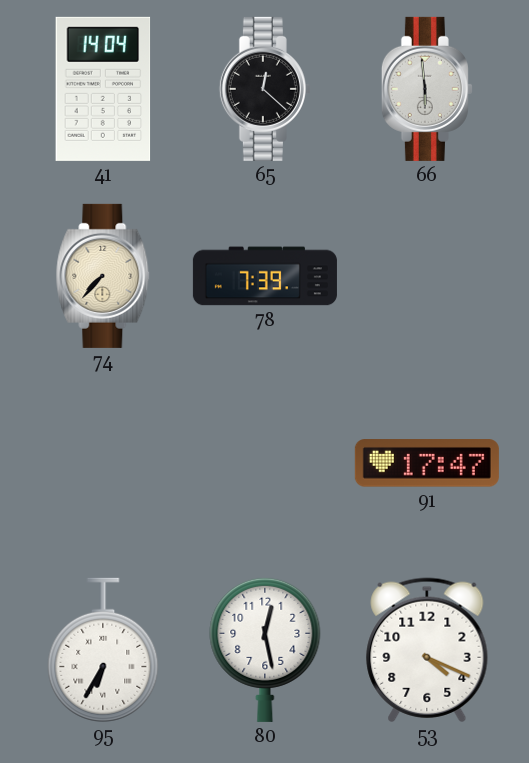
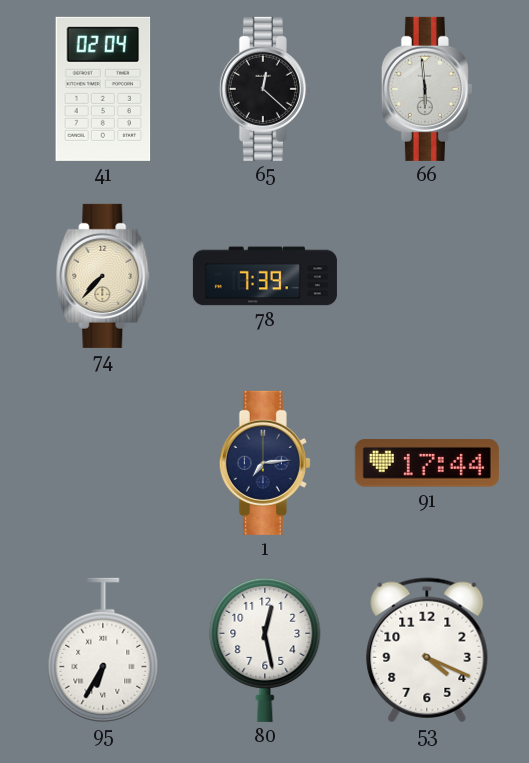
41: 14:04 -> 02:04 (103, 89)
1: none -> 7:14 (265, 463)
91: 17:47 -> 17:44 (427, 463)
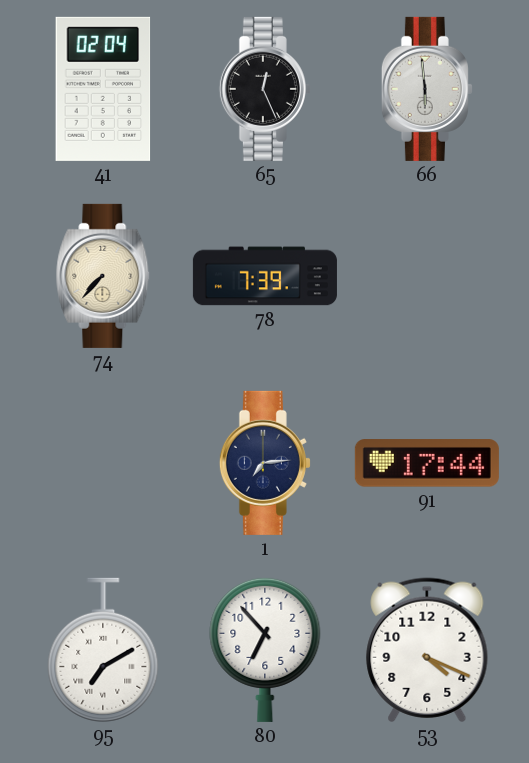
65: 12:22 -> 12:26 (265, 89)
95: 6:35 -> 7:10 (103, 650)
80: 12:28 -> 6:53 (265, 649)
